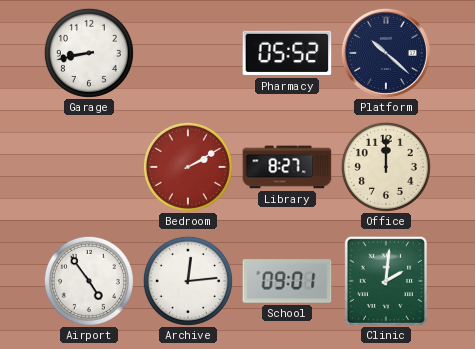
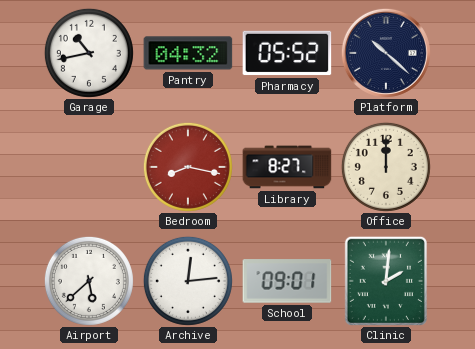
Garage: 8:43 -> 10:43 (89, 53)
Pantry: none -> 04:32 (188, 53)
Bedroom: 2:10 -> 8:17 (188, 167)
Airport: 4:54 -> 5:38 (89, 281)
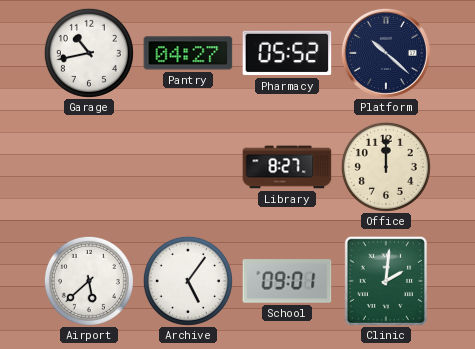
Pantry: 04:32 -> 04:27 (188, 53)
Bedroom: 8:17 -> none (188, 167)
Archive: 12:14 -> 5:06 (188, 281)
